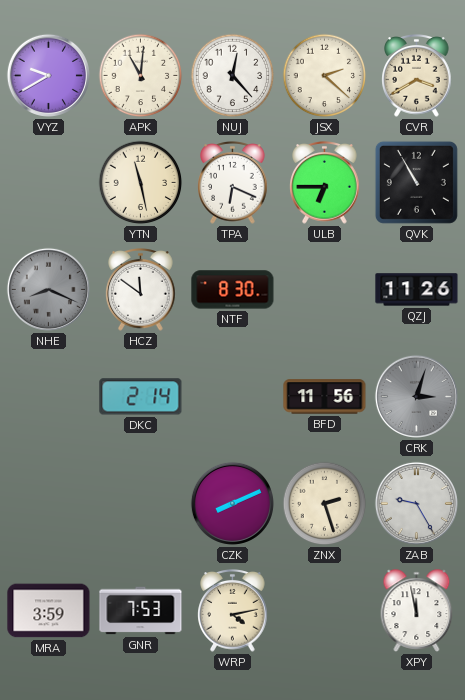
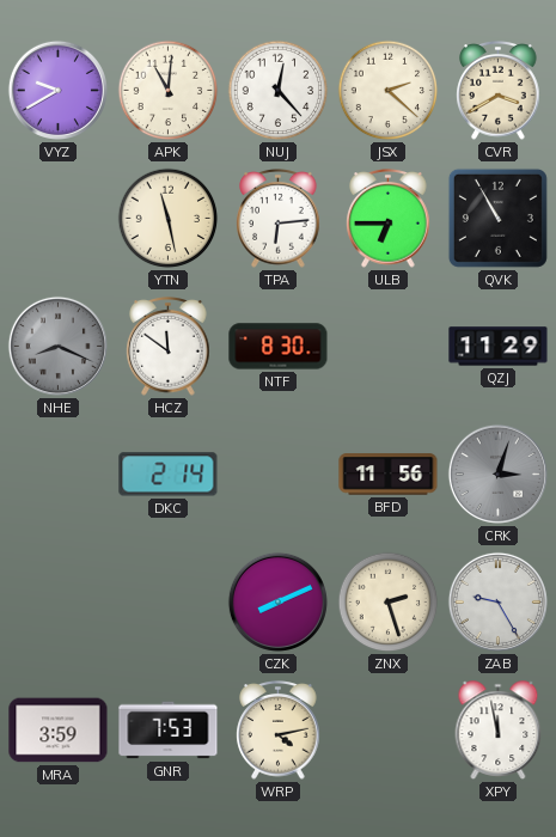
TPA: 6:19 -> 6:14 (279, 219)
QZJ: 11:26 -> 11:29 (499, 347)
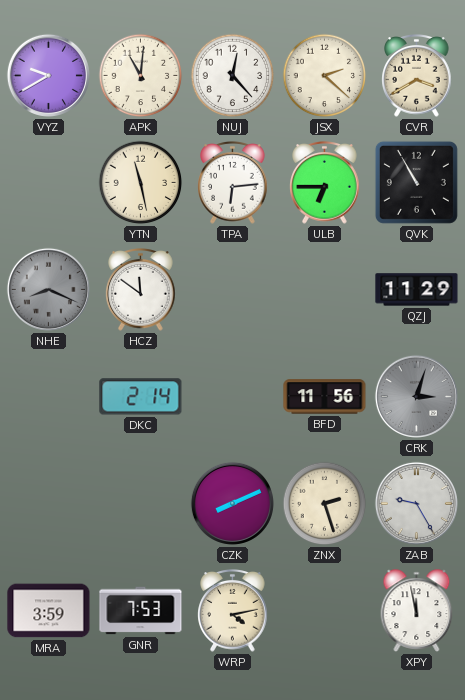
NTF: 8:30 -> none (279, 347)
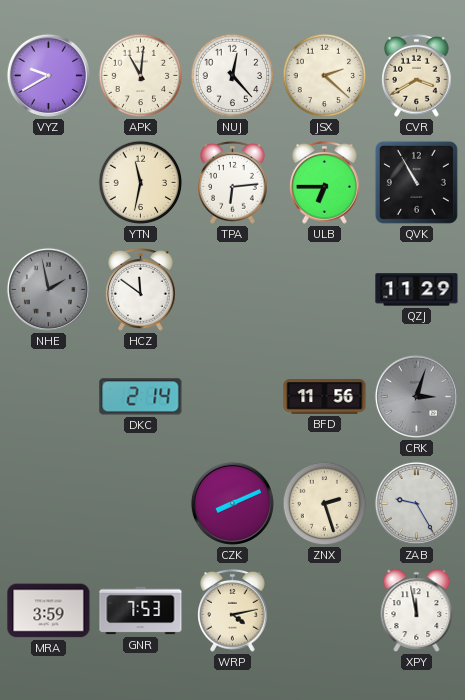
YTN: 11:28 -> 11:32 (141, 183)
NHE: 8:19 -> 1:58 (48, 289)
